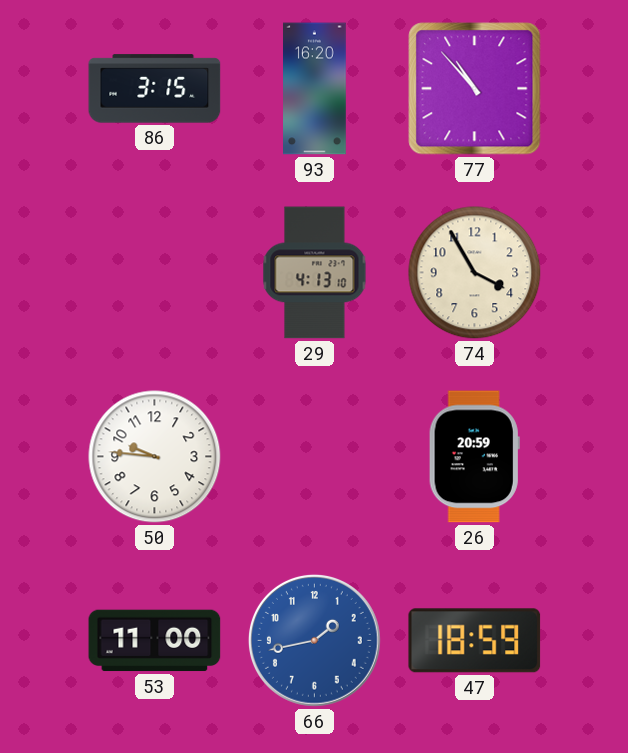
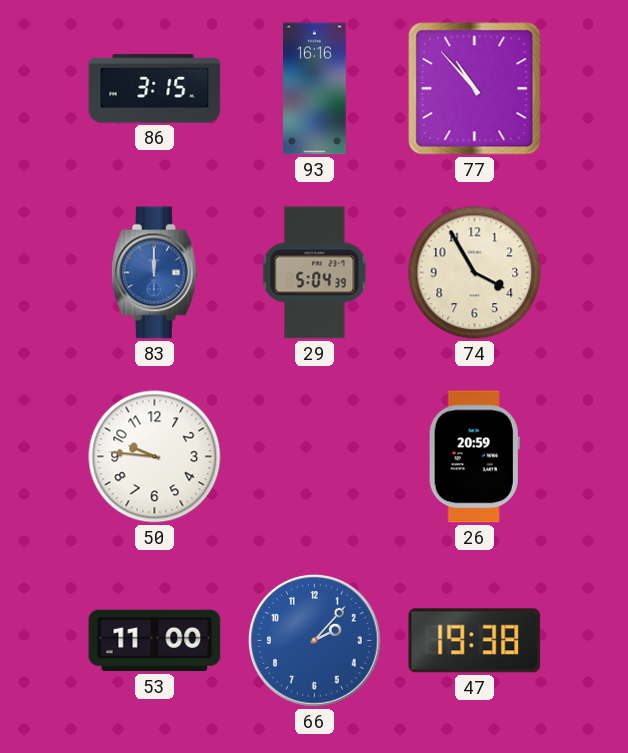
93: 16:20 -> 16:16 (315, 89)
83: none -> 12:00 (154, 273)
29: 4:13 -> 5:04 (315, 273)
66: 1:43 -> 2:07 (314, 640)
47: 18:59 -> 19:38 (475, 641)
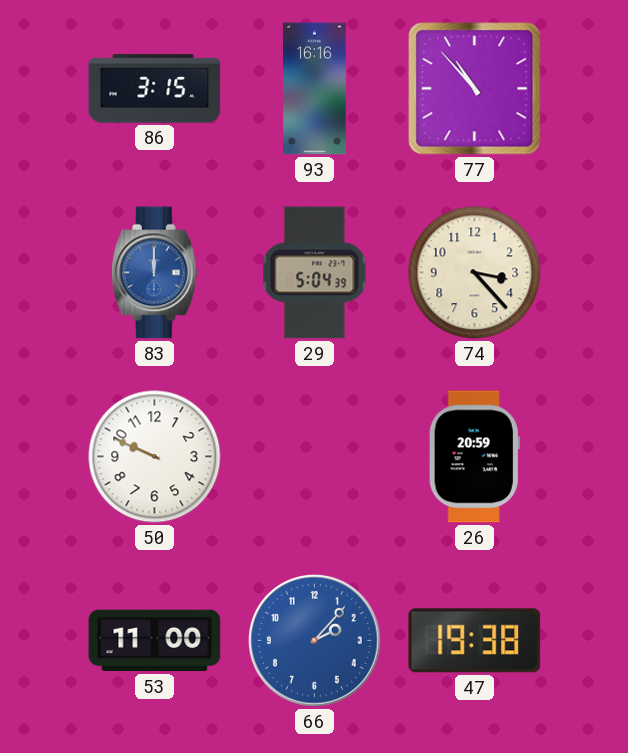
74: 3:55 -> 3:23 (475, 273)
50: 9:46 -> 9:49 (155, 457)
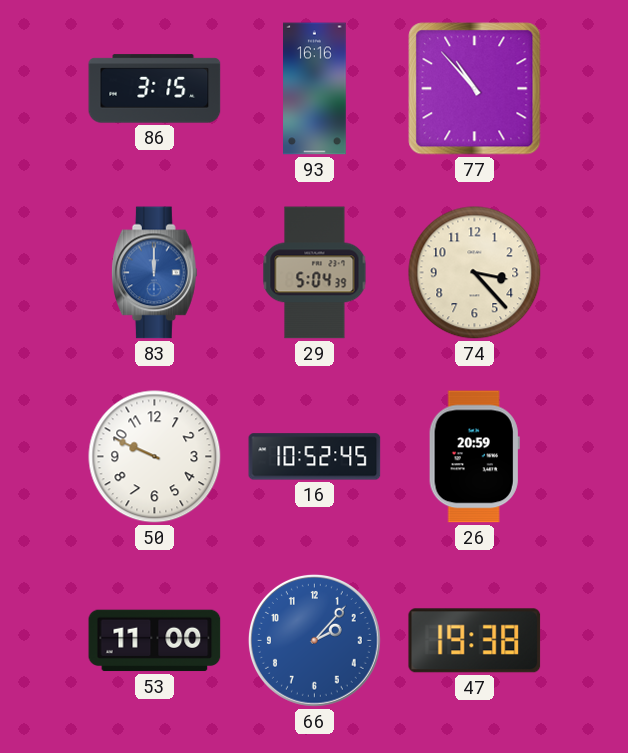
16: none -> 10:52 (315, 457)
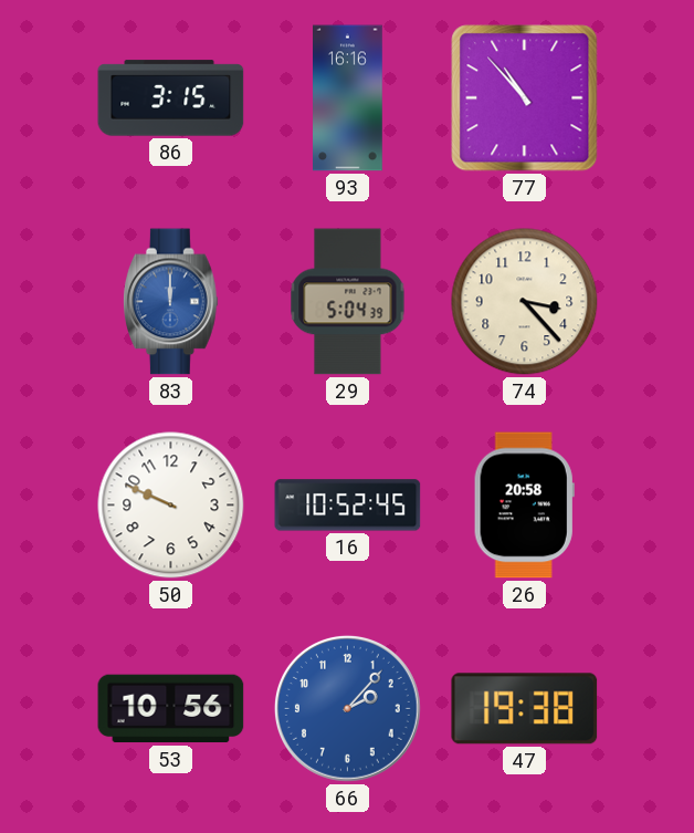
26: 20:59 -> 20:58 (524, 506)
53: 11:00 -> 10:56 (171, 709)
